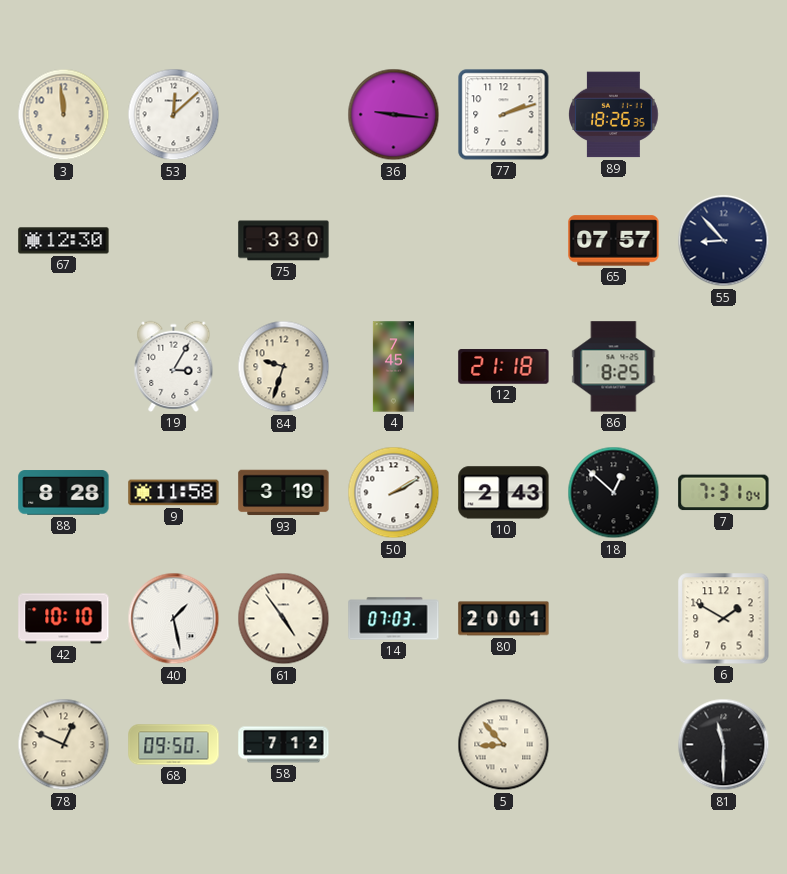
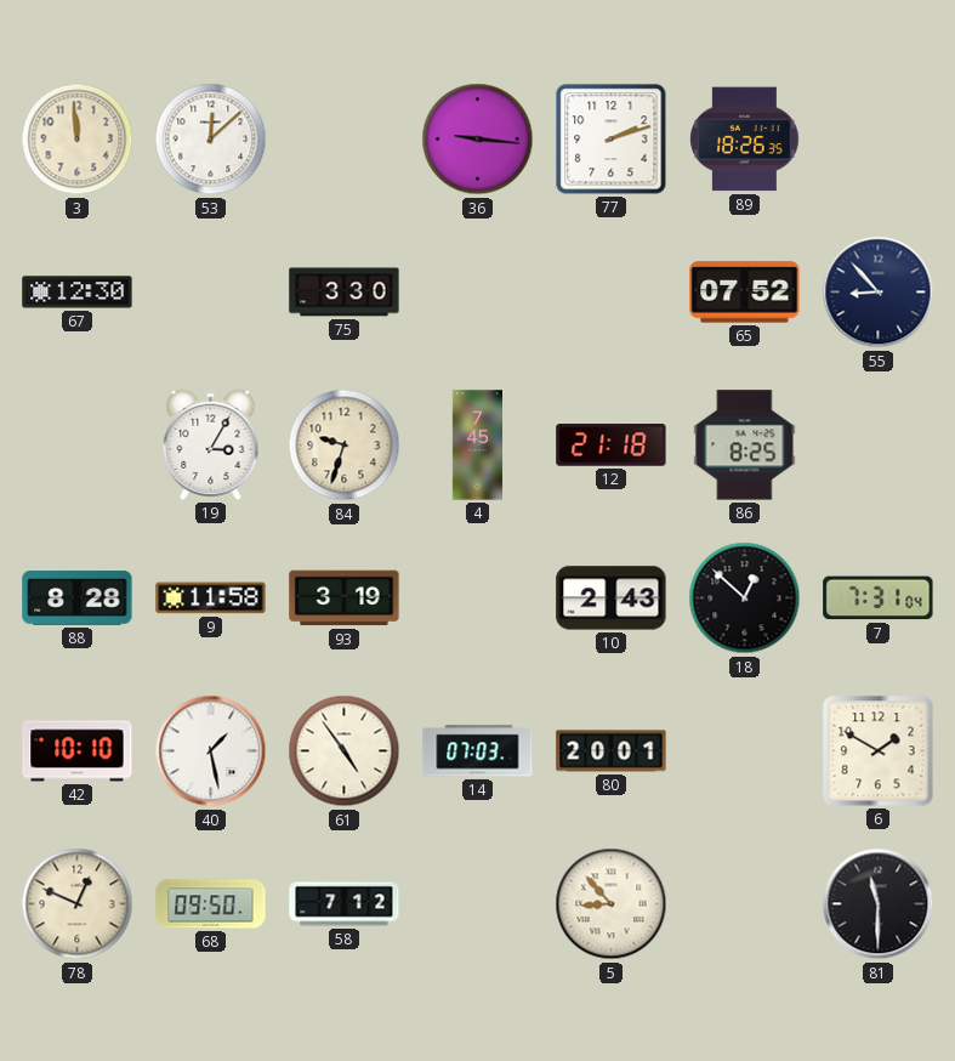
65: 07:57 -> 07:52 (745, 293)
50: 2:10 -> none (394, 493)
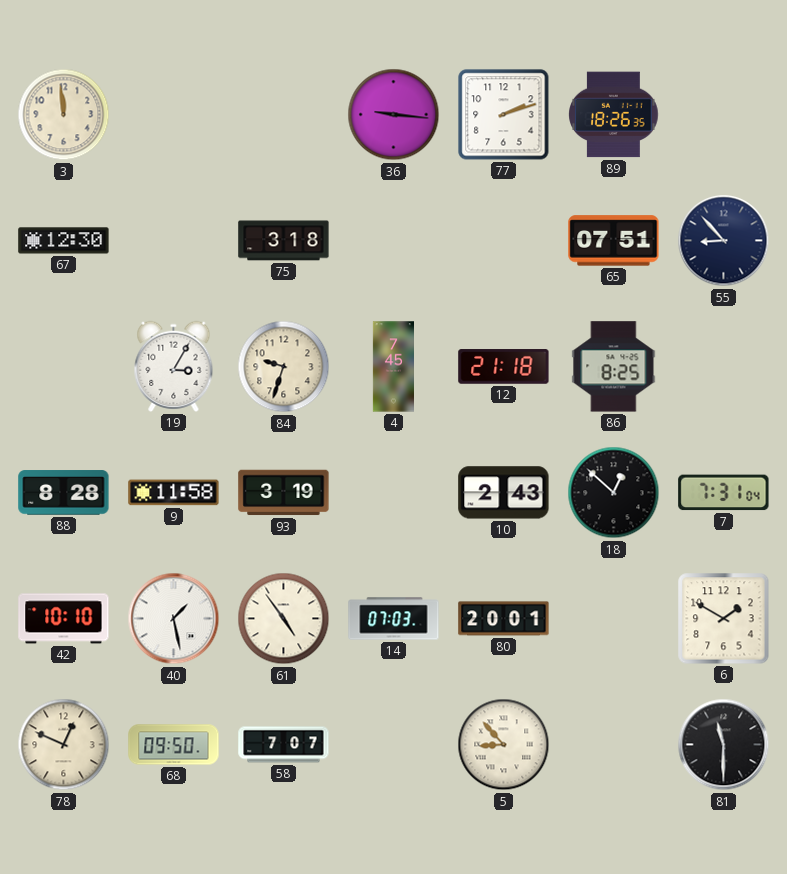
53: 12:08 -> none (211, 140)
75: 3:30 -> 3:18 (284, 241)
65: 07:52 -> 07:51 (614, 241)
58: 7:12 -> 7:07 (284, 745)
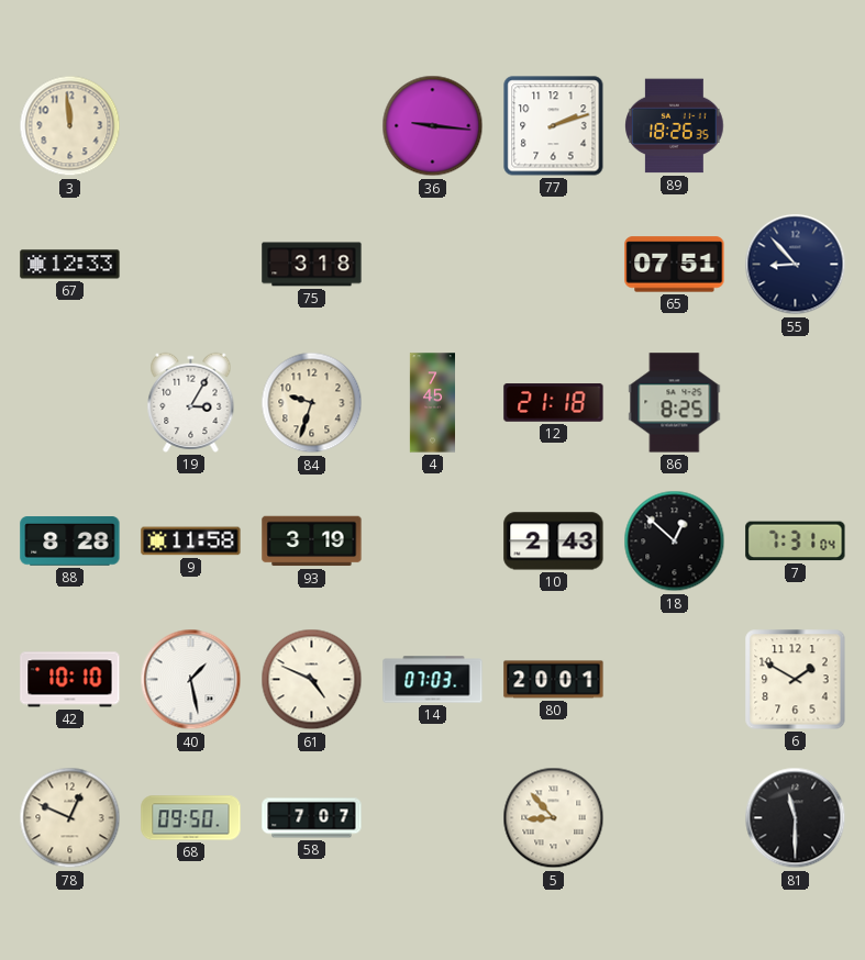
67: 12:30 -> 12:33 (70, 265)
61: 4:54 -> 4:49 (312, 680)
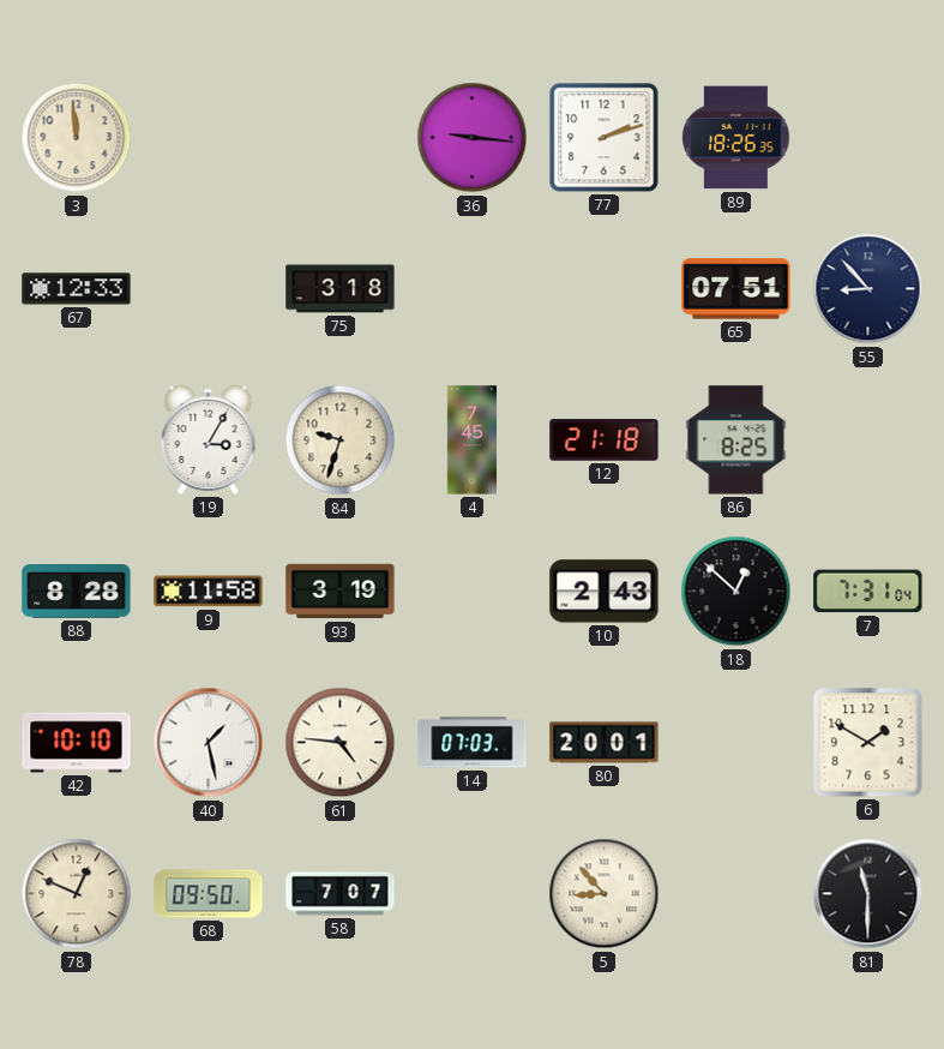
61: 4:49 -> 4:46 (341, 743)
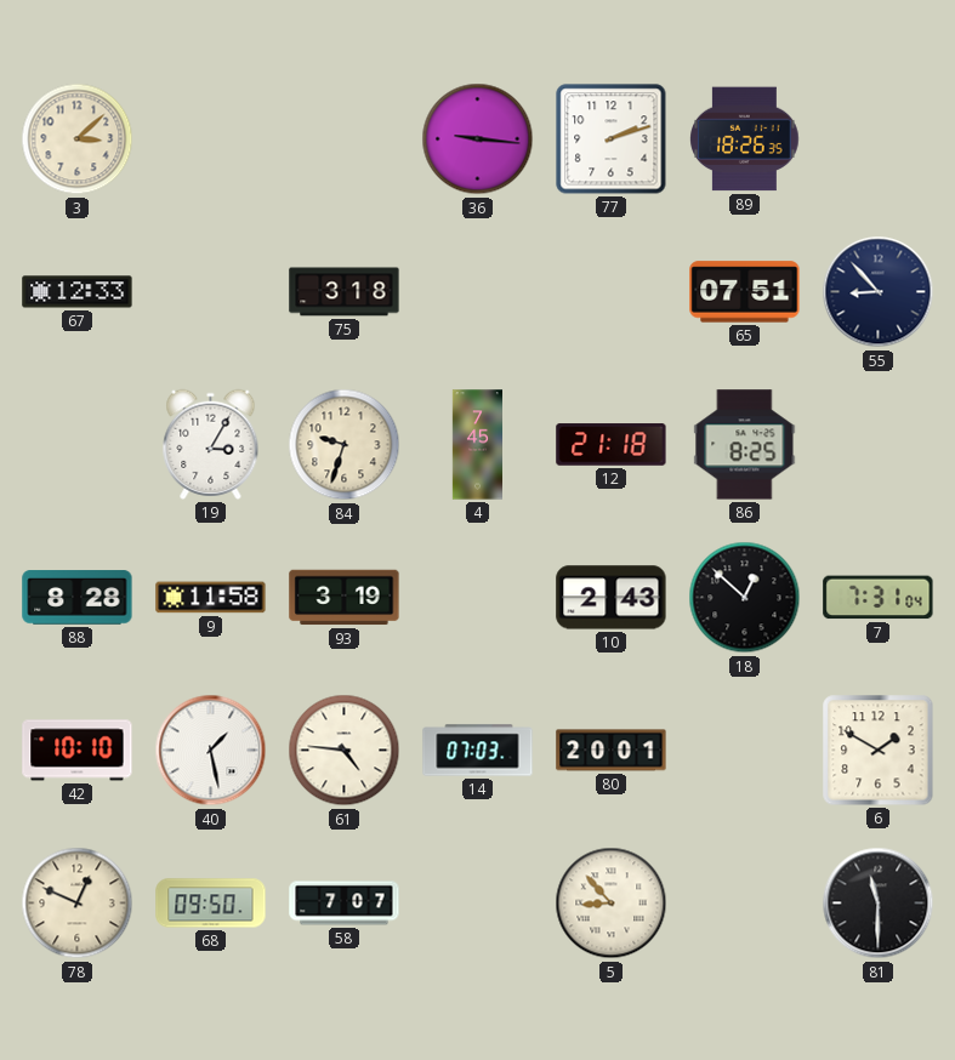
3: 11:59 -> 3:08 (78, 139)
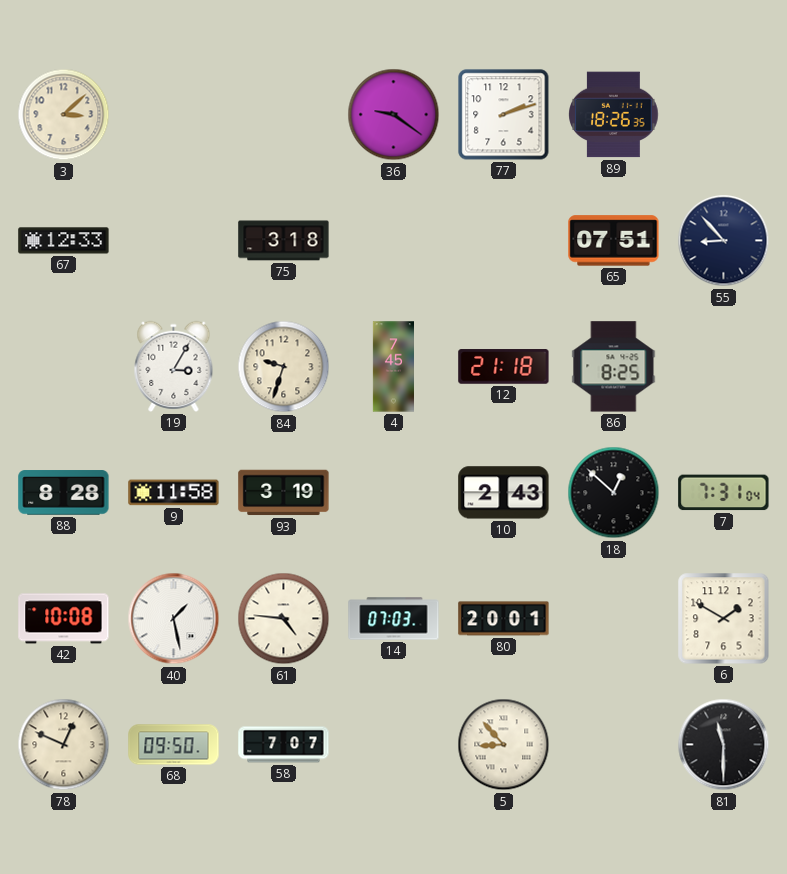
36: 9:16 -> 9:21 (394, 115)
42: 10:10 -> 10:08 (64, 619)
